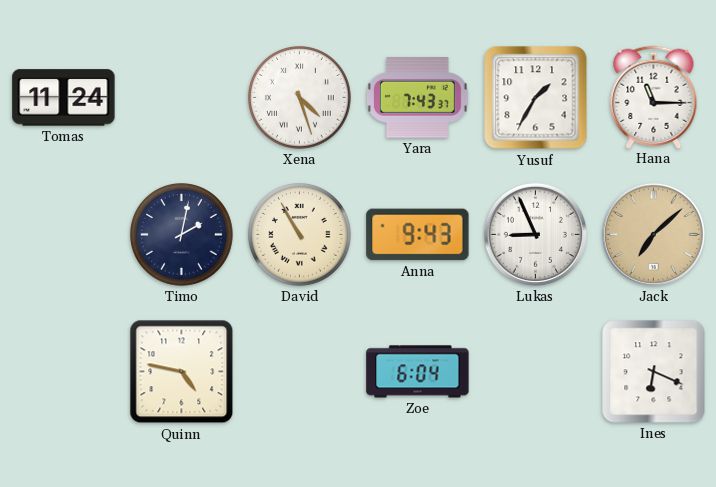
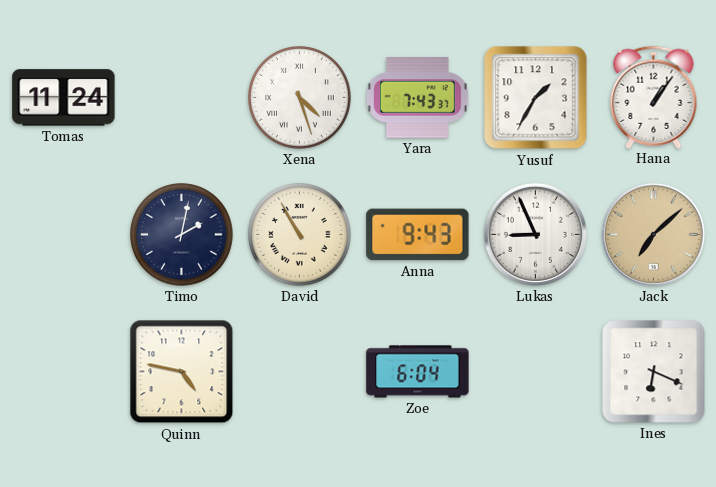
Hana: 11:15 -> 1:06 (654, 97)
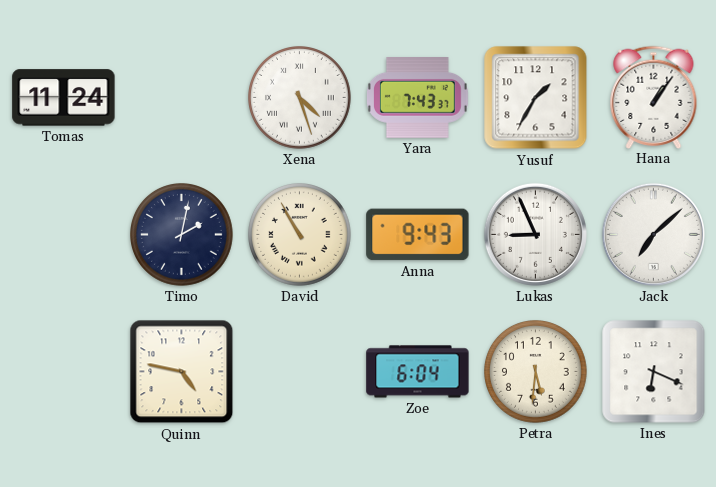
Jack dial: champagne -> white (653, 234)
Petra: none -> 5:31 (536, 372)
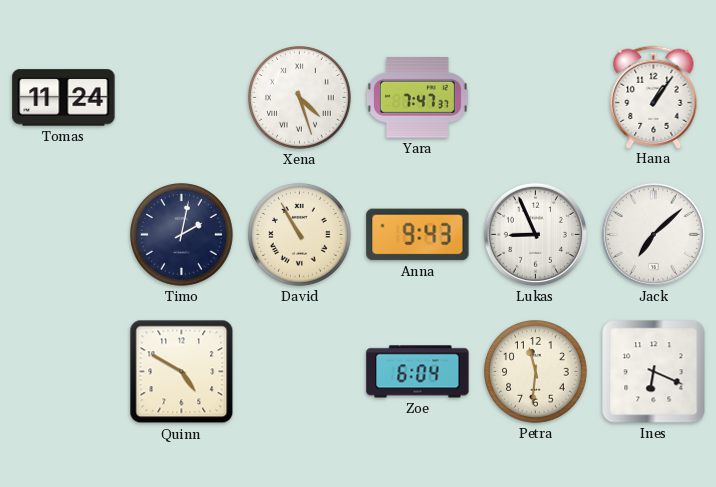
Yara: 7:43 -> 7:47 (417, 98)
Yusuf: 1:35 -> none (536, 98)
Quinn: 4:47 -> 4:50 (182, 372)
Petra: 5:31 -> 11:31 (536, 372)
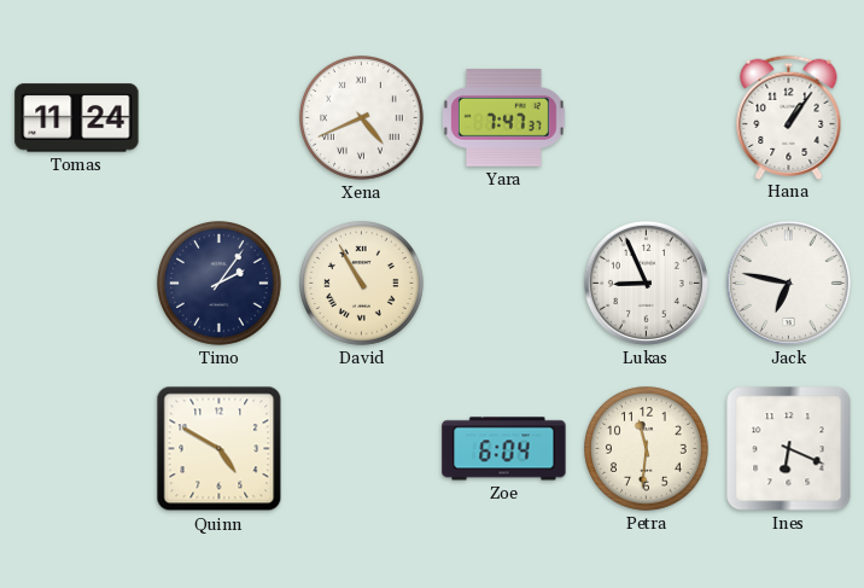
Xena: 4:27 -> 4:41 (362, 118)
Timo: 2:02 -> 2:06 (220, 284)
Anna: 9:43 -> none (418, 235)
Jack: 7:08 -> 6:47 (788, 283)
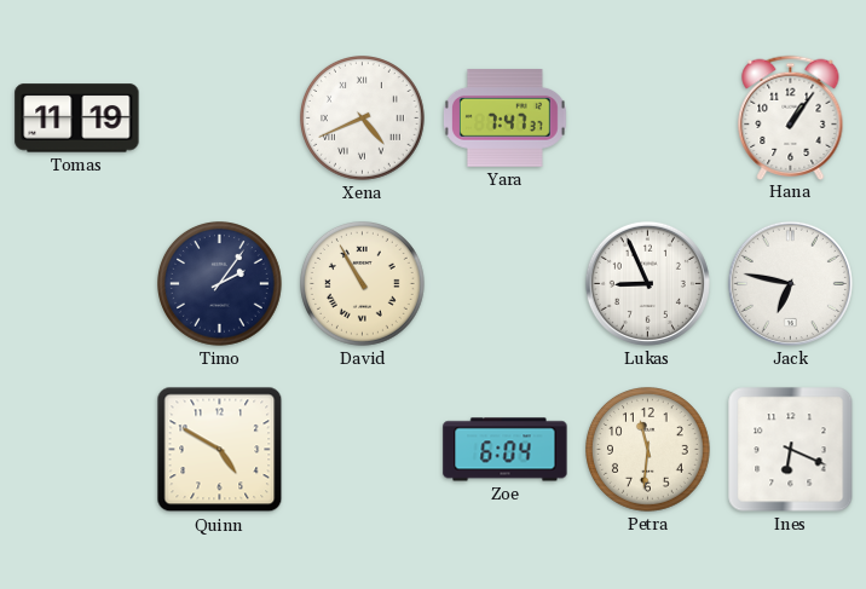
Tomas: 11:24 -> 11:19 (77, 119)
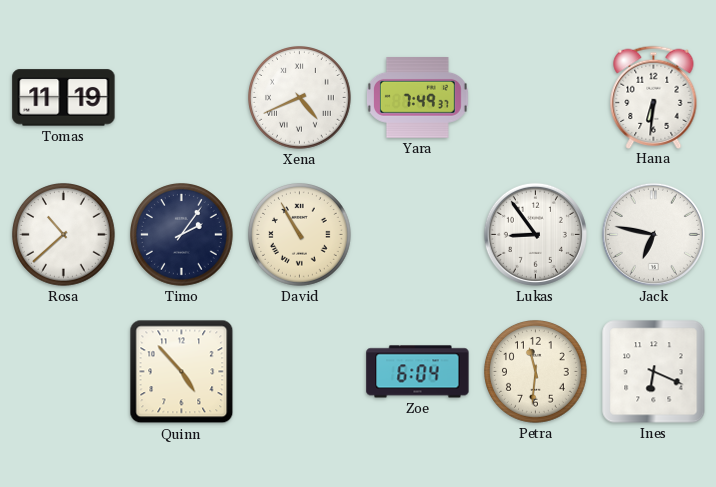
Yara: 7:47 -> 7:49 (417, 98)
Hana: 1:06 -> 6:31 (654, 97)
Rosa: none -> 10:38 (64, 235)
Lukas: 8:56 -> 8:54 (535, 234)
Quinn: 4:50 -> 4:53 (182, 372)
